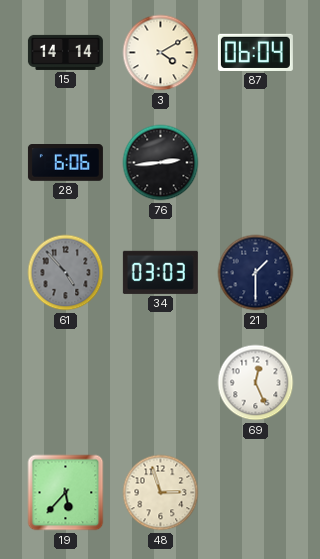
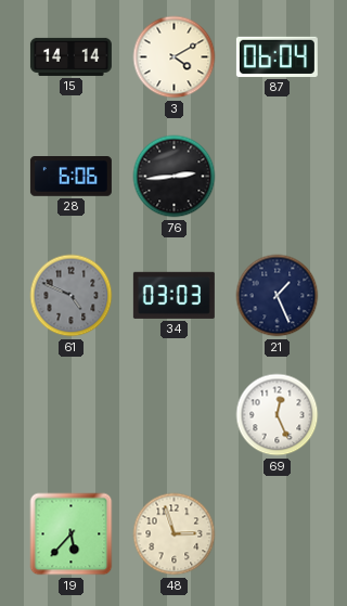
61: 4:53 -> 4:49 (72, 296)
21: 1:30 -> 1:26 (278, 296)
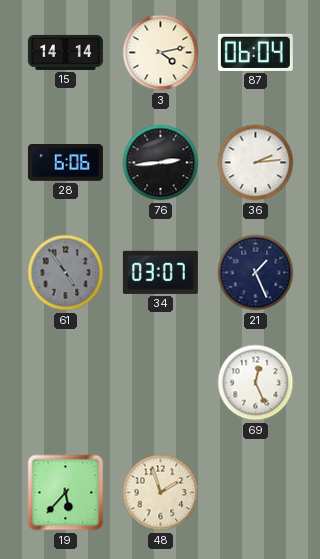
3: 4:10 -> 4:13 (161, 53)
36: none -> 2:14 (256, 163)
61: 4:49 -> 4:54 (66, 273)
34: 03:03 -> 03:07 (160, 272)
48: 2:57 -> 1:57 (161, 493)
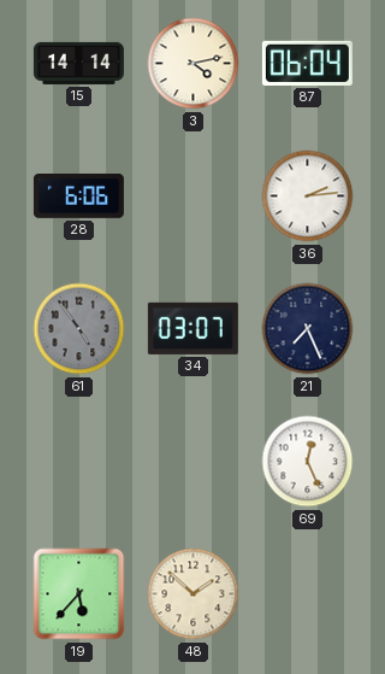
76: 2:44 -> none (161, 163)
21: 1:26 -> 7:26 (308, 329)
48: 1:57 -> 1:52 (194, 594)
